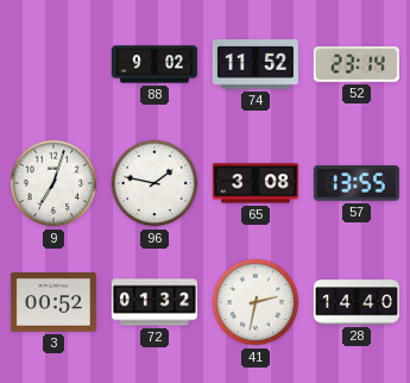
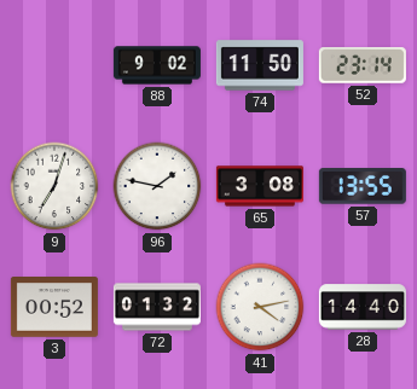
74: 11:52 -> 11:50 (260, 65)
41: 2:32 -> 4:13 (260, 307)
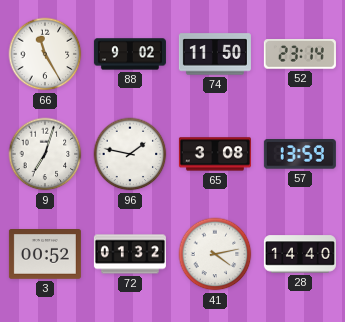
66: none -> 11:25 (45, 54)
57: 13:55 -> 13:59 (300, 154)
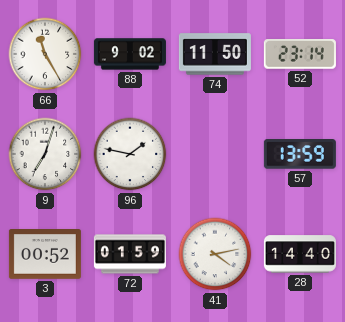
65: 3:08 -> none (215, 154)
72: 01:32 -> 01:59 (130, 254)
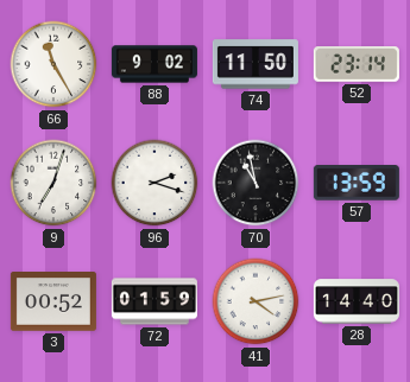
96: 1:47 -> 2:18 (154, 183)
70: none -> 10:58 (256, 183)
